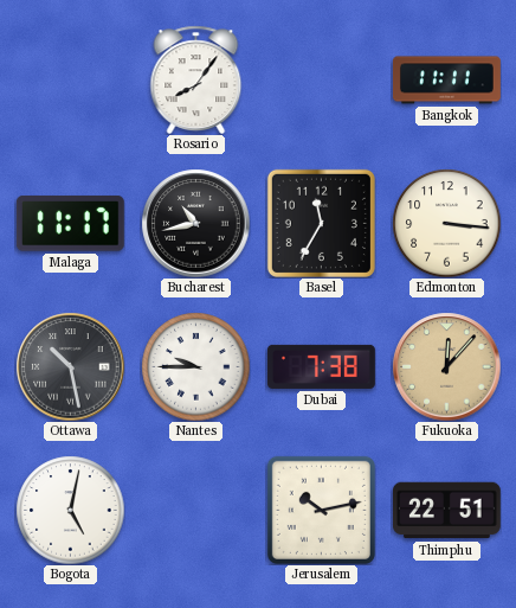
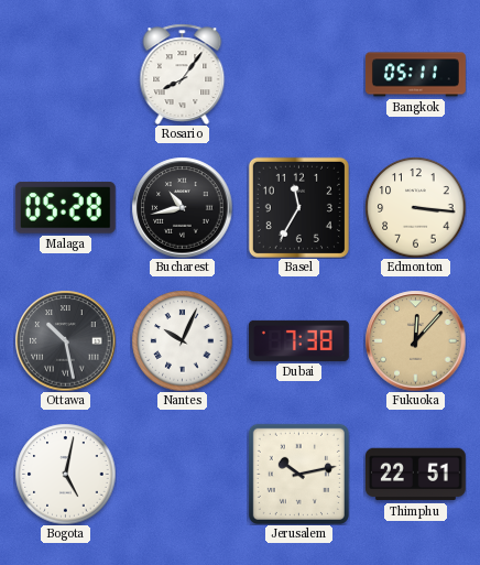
Bangkok: 11:11 -> 05:11 (416, 75)
Malaga: 11:17 -> 05:28 (65, 208)
Nantes: 9:45 -> 10:04 (182, 340)
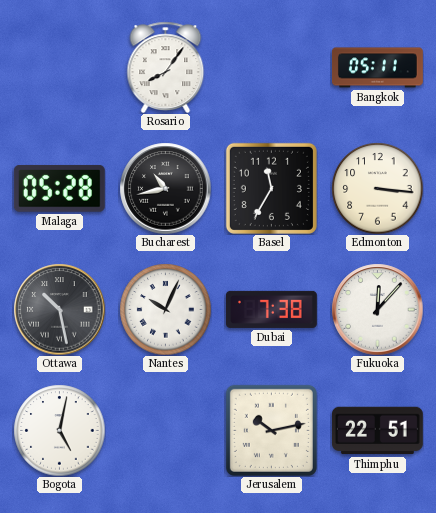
Fukuoka dial: champagne -> white (377, 309)
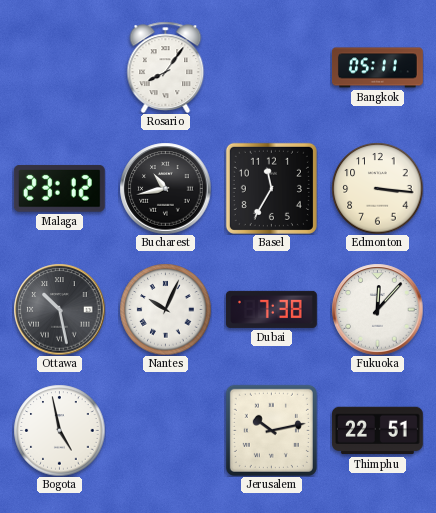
Malaga: 05:28 -> 23:12 (59, 189)
Bogota: 5:02 -> 4:58 (59, 430)
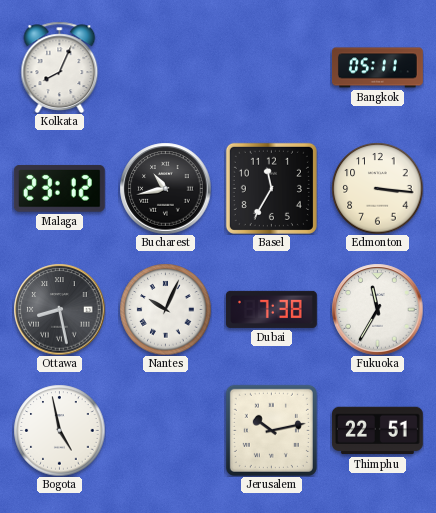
Kolkata: none -> 8:04 (60, 67)
Rosario: 8:06 -> none (166, 67)
Ottawa: 10:28 -> 8:28 (59, 309)
Fukuoka: 12:07 -> 11:35 (377, 309)
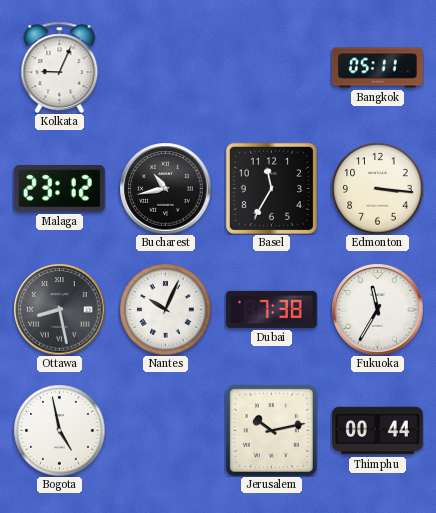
Kolkata: 8:04 -> 9:04 (60, 67)
Thimphu: 22:51 -> 00:44 (377, 431)
